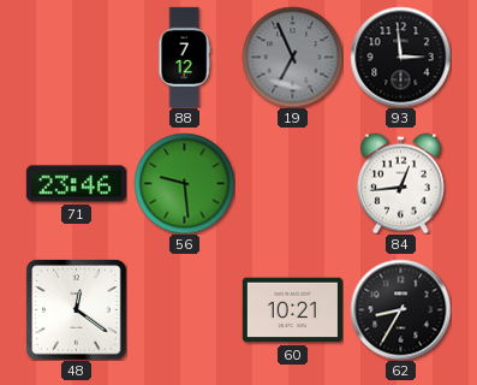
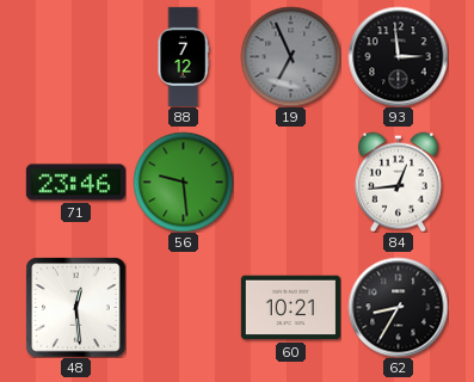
48: 12:21 -> 12:29 (75, 307)
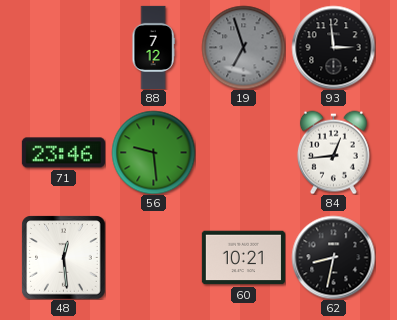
19: 6:56 -> 6:57 (243, 47)
62: 8:35 -> 8:32 (333, 257)
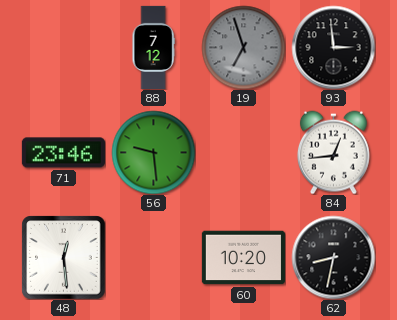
60: 10:21 -> 10:20 (243, 258)
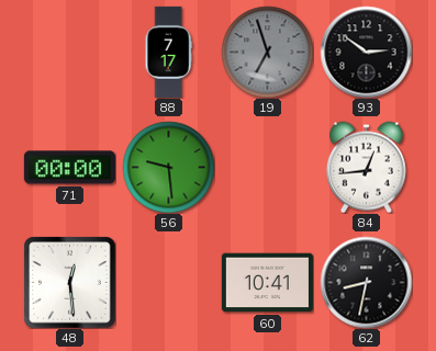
88: 7:12 -> 7:17 (168, 52)
93: 2:59 -> 2:51 (366, 52)
71: 23:46 -> 00:00 (69, 168)
60: 10:20 -> 10:41 (267, 283)
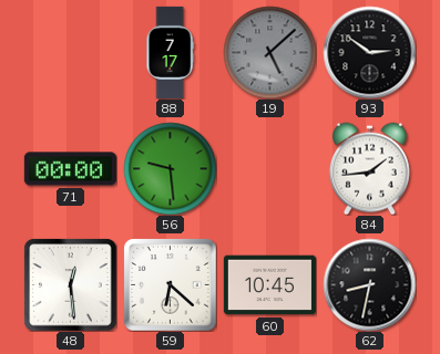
19: 6:57 -> 5:08 (269, 52)
84: 12:44 -> 1:44 (369, 168)
59: none -> 6:22 (170, 284)
60: 10:41 -> 10:45 (269, 285)
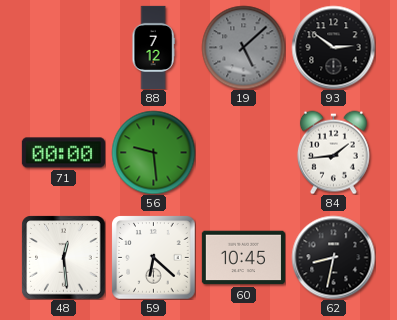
88: 7:17 -> 7:12 (153, 47)
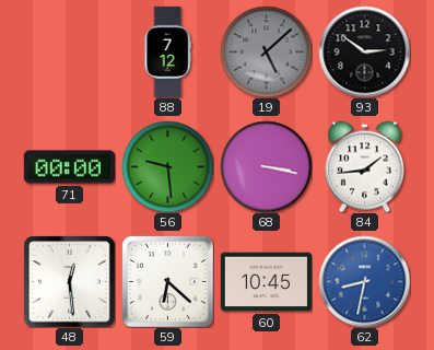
68: none -> 3:17 (266, 166)
62 dial: black -> blue (364, 281)
